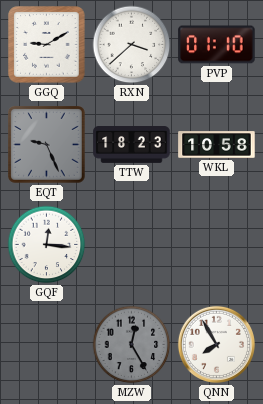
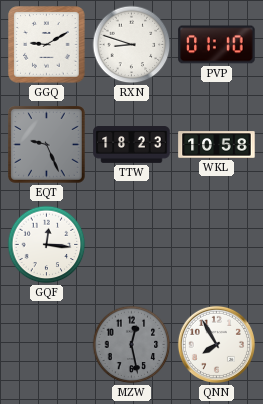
RXN: 3:38 -> 8:48 (132, 45)
MZW: 12:25 -> 12:28 (132, 345)
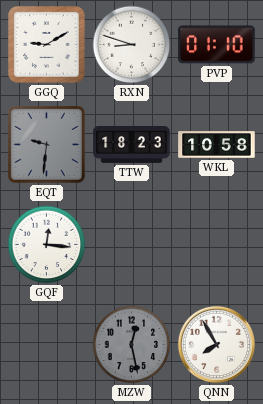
EQT: 9:26 -> 9:31 (47, 145)
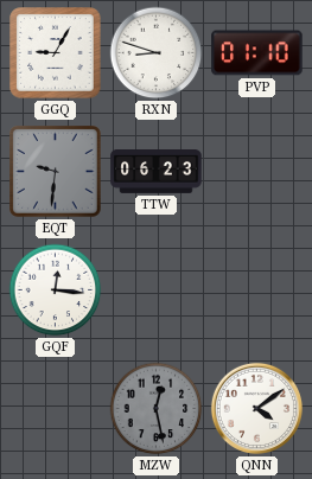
GGQ: 9:10 -> 9:05 (56, 53)
TTW: 18:23 -> 06:23 (157, 172)
WKL: 10:58 -> none (217, 145)
QNN: 7:55 -> 4:09 (256, 408)
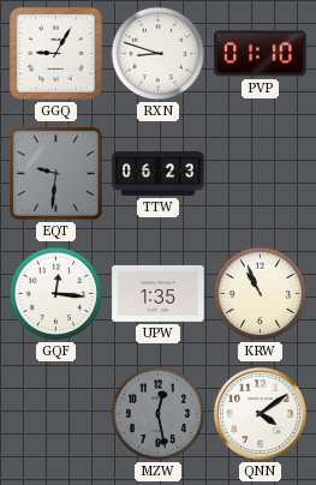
UPW: none -> 1:35 (159, 293)
KRW: none -> 10:56 (261, 294)
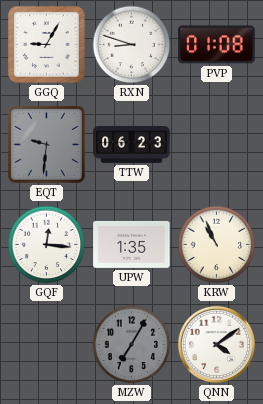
PVP: 01:10 -> 01:08 (217, 45)
MZW: 12:28 -> 7:05 (132, 345)
